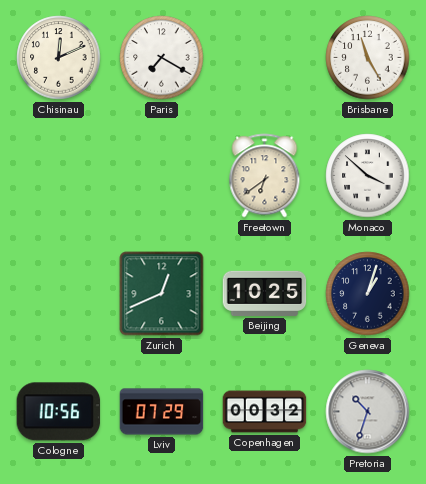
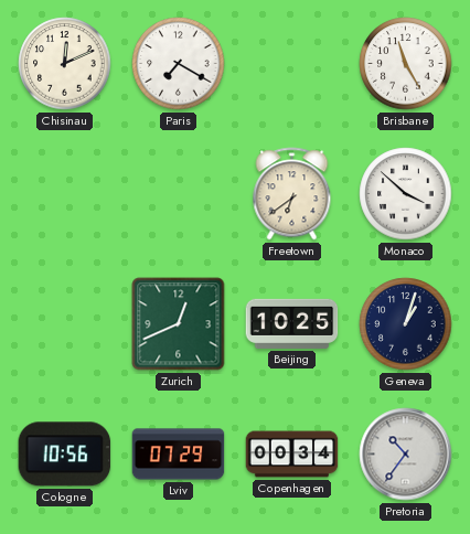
Copenhagen: 00:32 -> 00:34 (292, 455)
Pretoria: 10:33 -> 10:36 (406, 455)
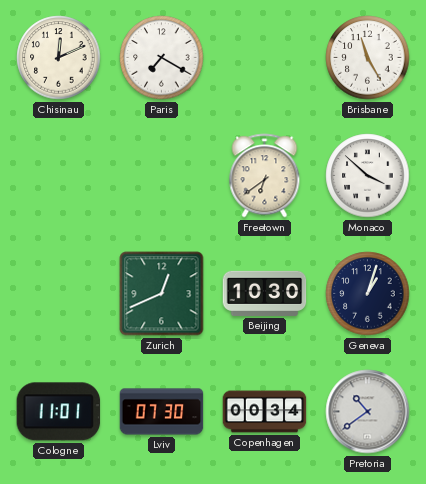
Beijing: 10:25 -> 10:30 (265, 293)
Cologne: 10:56 -> 11:01 (59, 412)
Lviv: 07:29 -> 07:30 (162, 412)
Pretoria: 10:36 -> 10:39 (368, 412)
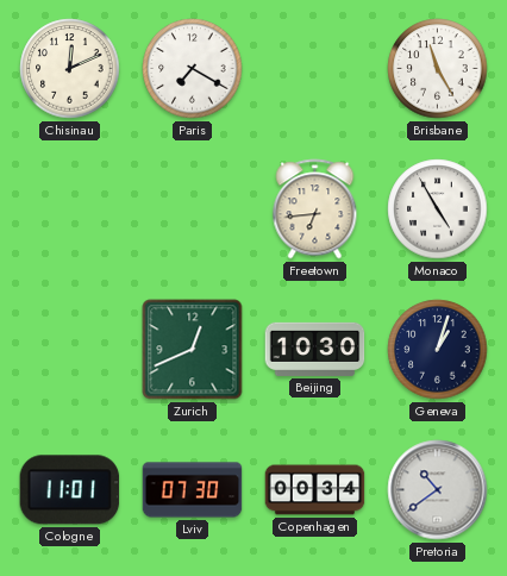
Freetown: 6:39 -> 6:44 (315, 209)
Monaco: 3:52 -> 4:55 (438, 209)
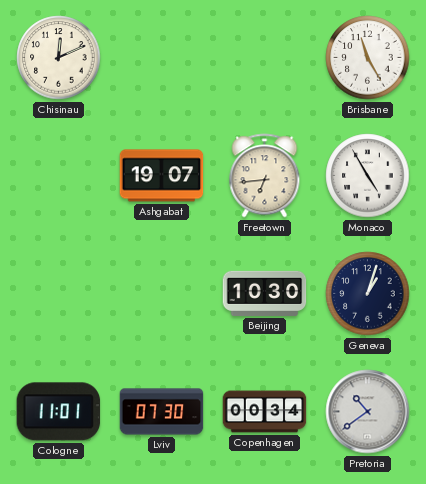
Paris: 7:20 -> none (193, 69)
Ashgabat: none -> 19:07 (162, 176)
Zurich: 12:41 -> none (193, 350)
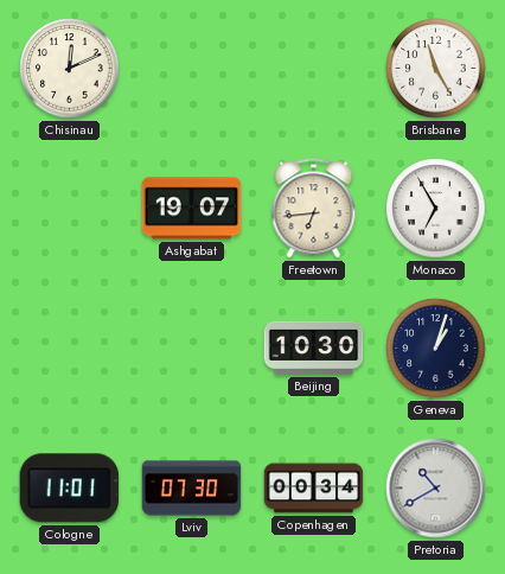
Monaco: 4:55 -> 6:55 (436, 209)
Pretoria: 10:39 -> 10:40 (436, 489)
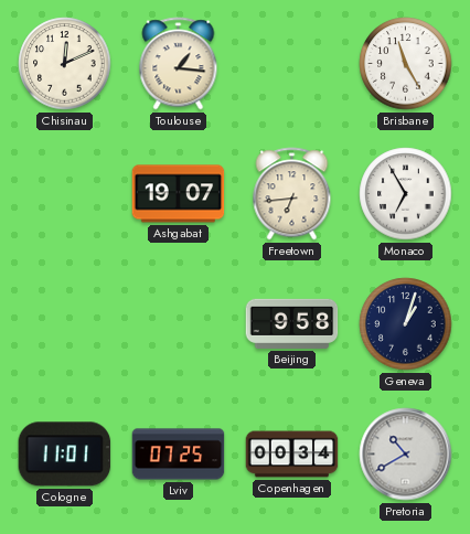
Toulouse: none -> 1:16 (179, 64)
Beijing: 10:30 -> 9:58 (292, 323)
Lviv: 07:30 -> 07:25 (179, 455)
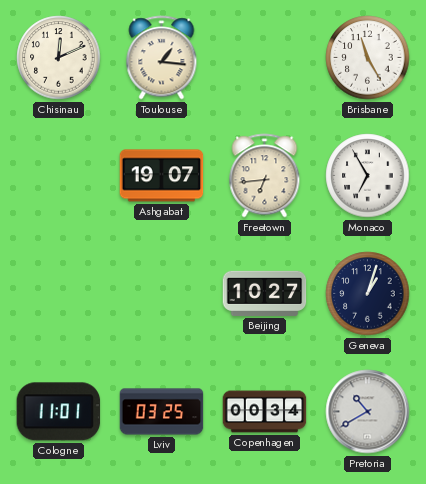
Beijing: 9:58 -> 10:27 (265, 293)
Lviv: 07:25 -> 03:25 (162, 412)
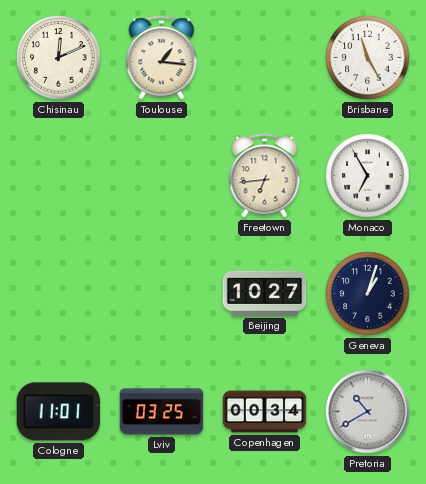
Ashgabat: 19:07 -> none (162, 176)
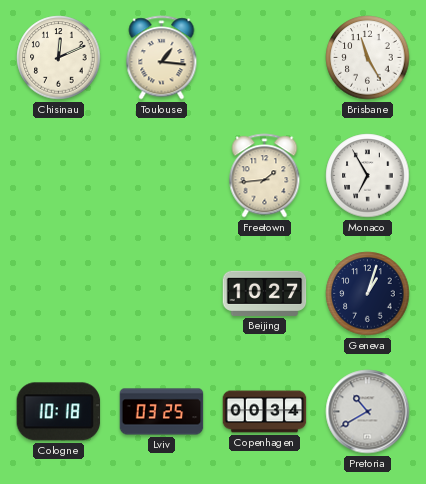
Freetown: 6:44 -> 1:44 (265, 176)
Cologne: 11:01 -> 10:18 (59, 412)
